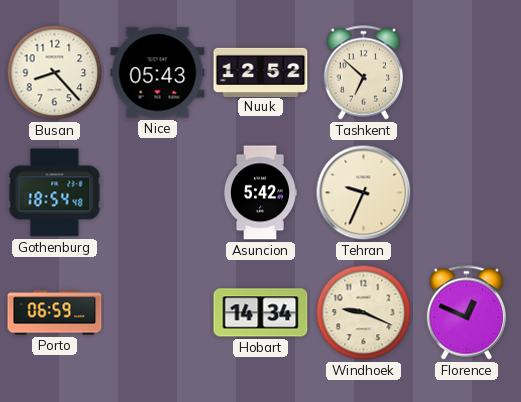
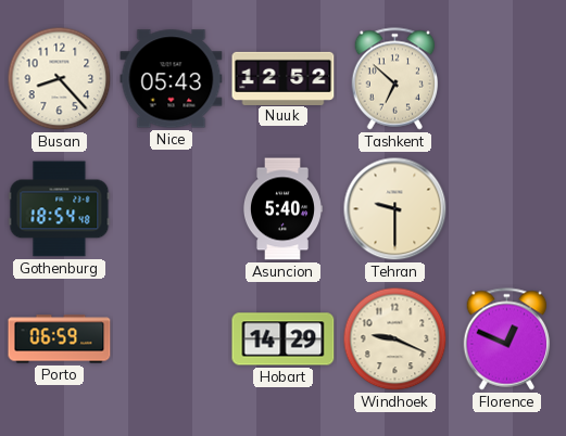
Asuncion: 5:42 -> 5:40 (282, 209)
Tehran: 9:34 -> 9:30 (395, 209)
Hobart: 14:34 -> 14:29 (284, 339)
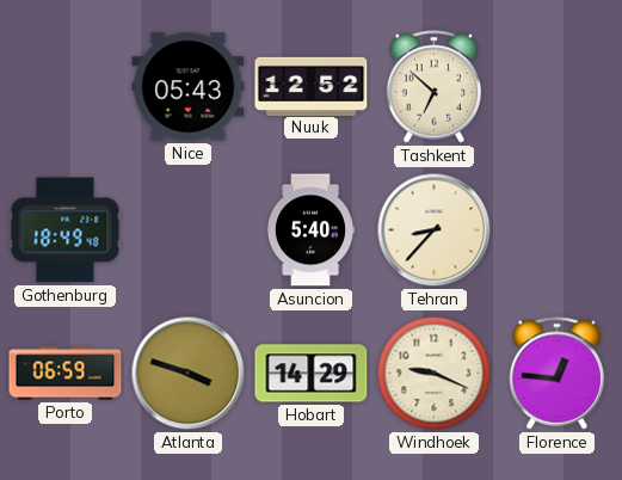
Busan: 8:23 -> none (60, 79)
Gothenburg: 18:54 -> 18:49 (66, 230)
Tehran: 9:30 -> 8:37 (435, 230)
Atlanta: none -> 3:48 (189, 374)
Florence: 12:49 -> 12:46 (558, 374)
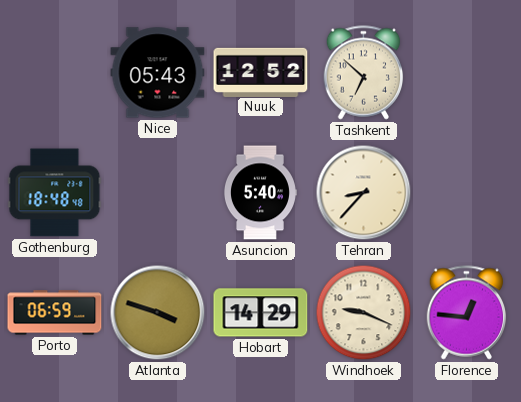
Gothenburg: 18:49 -> 18:48 (55, 193)
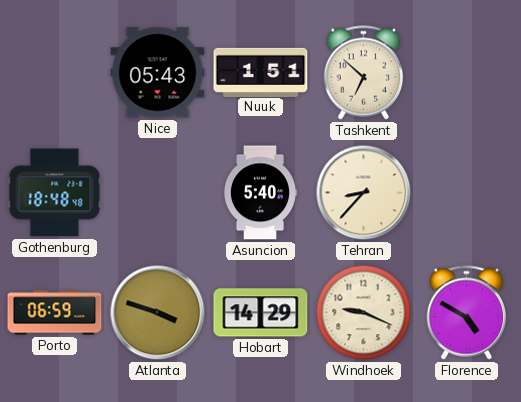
Nuuk: 12:52 -> 1:51 (261, 72)
Florence: 12:46 -> 4:50 (467, 313)
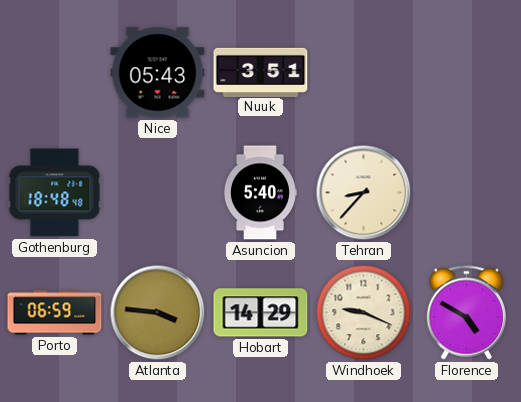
Nuuk: 1:51 -> 3:51 (261, 72)
Tashkent: 6:52 -> none (364, 73)
Atlanta: 3:48 -> 3:46 (158, 313)
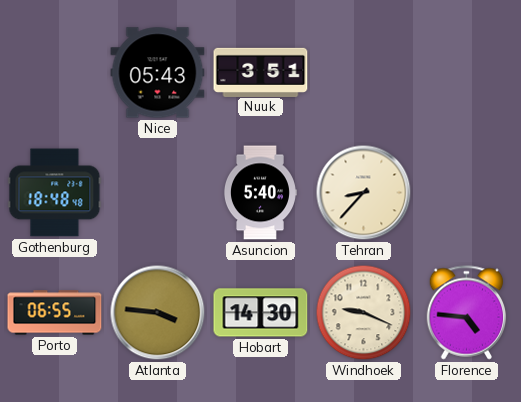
Porto: 06:59 -> 06:55 (55, 313)
Hobart: 14:29 -> 14:30 (261, 313)
Florence: 4:50 -> 4:46 (467, 313)
